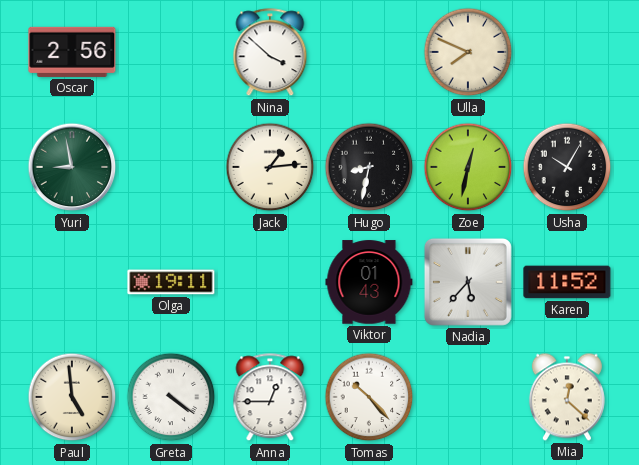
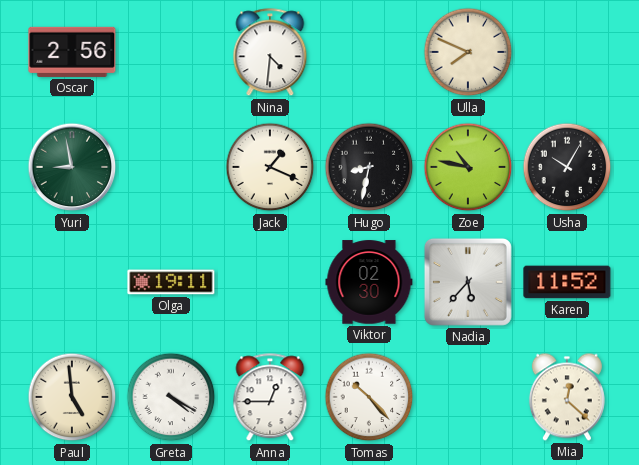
Nina: 3:52 -> 4:31 (270, 53)
Jack: 1:14 -> 1:19 (270, 167)
Zoe: 12:32 -> 10:47 (468, 167)
Viktor: 01:43 -> 02:30 (369, 282)
Greta: 4:21 -> 4:20 (171, 397)
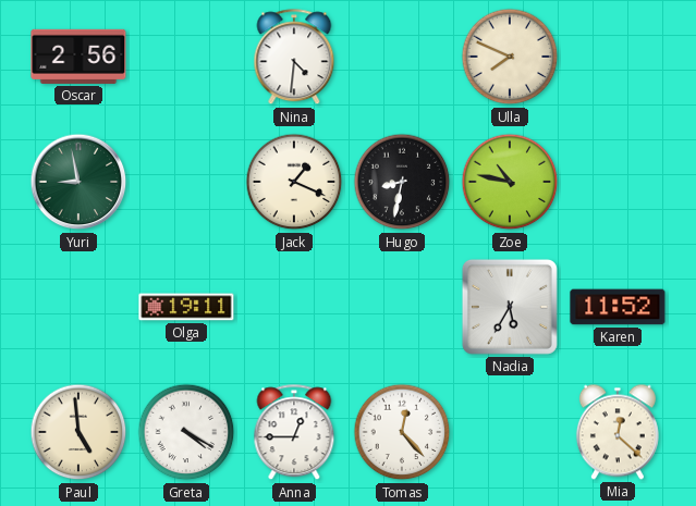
Usha: 10:05 -> none (567, 167)
Viktor: 02:30 -> none (369, 282)
Nadia: 5:37 -> 5:35 (510, 307)
Tomas: 10:23 -> 12:23 (402, 432)
